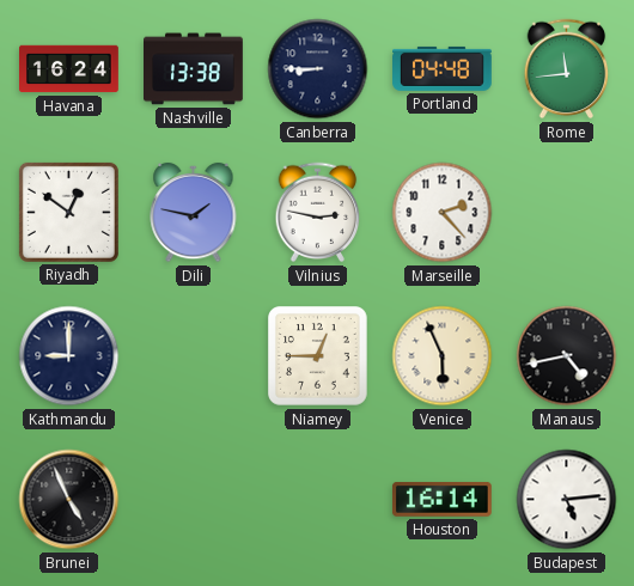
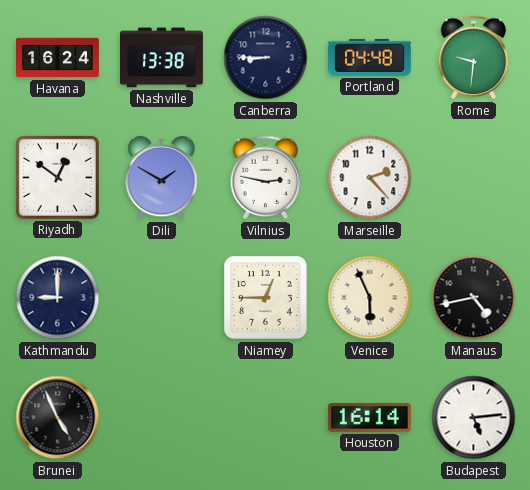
Rome: 11:44 -> 9:31 (474, 58)
Dili: 1:47 -> 1:50 (162, 178)
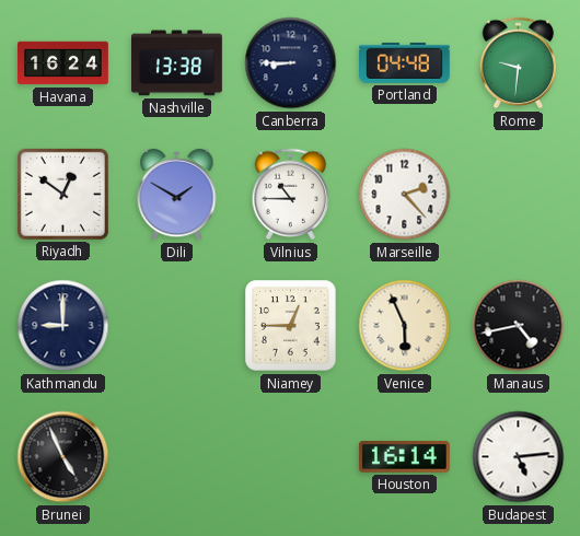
Vilnius: 2:47 -> 10:45 (291, 195)
